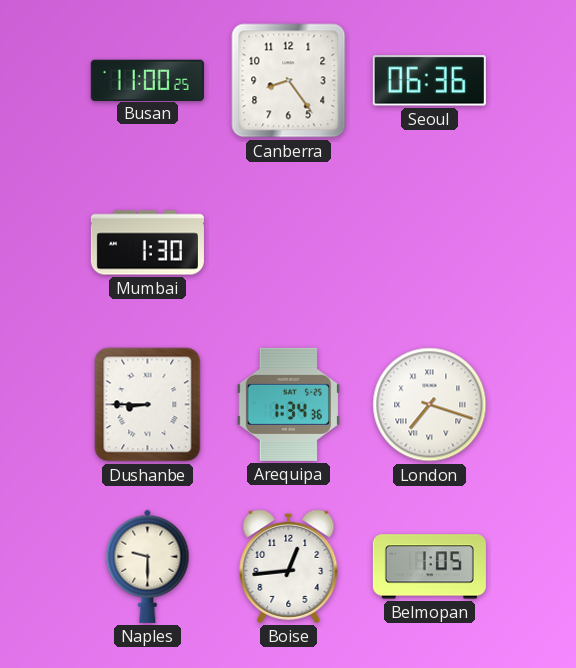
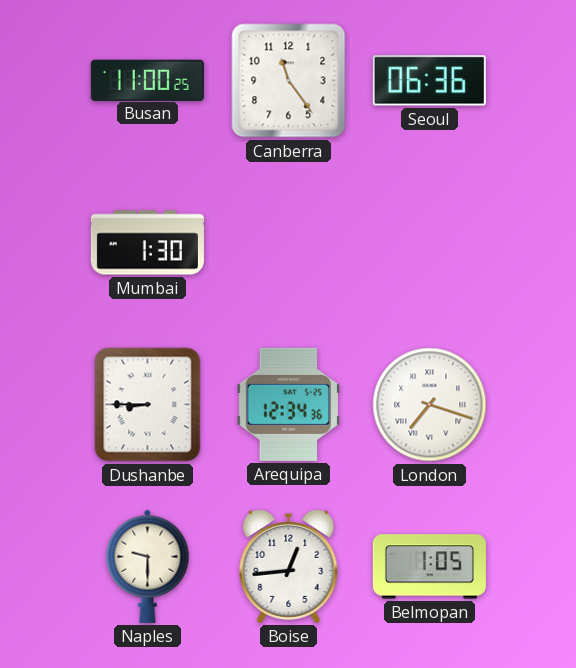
Canberra: 8:24 -> 11:24 (289, 81)
Arequipa: 1:34 -> 12:34 (288, 404)
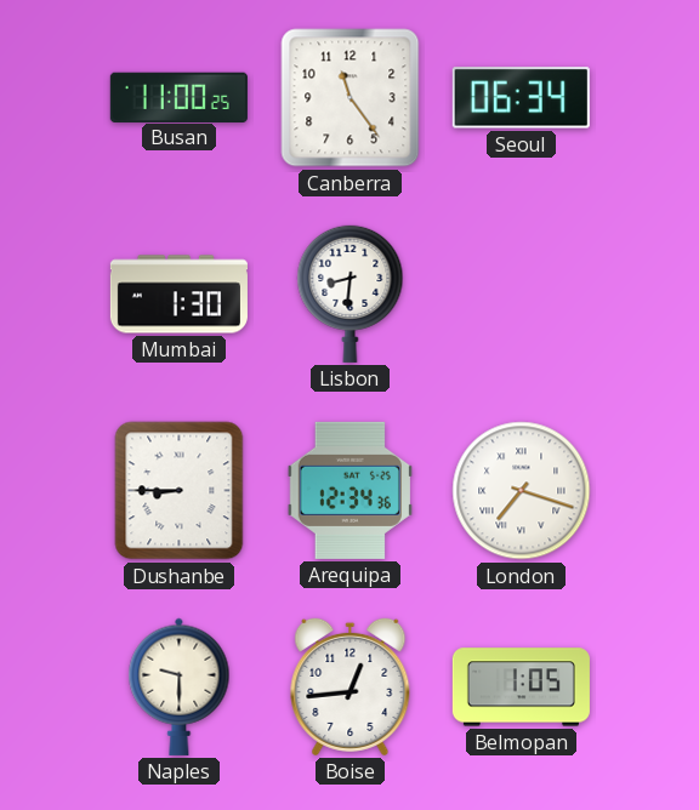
Seoul: 06:36 -> 06:34 (521, 98)
Lisbon: none -> 8:31 (351, 293)
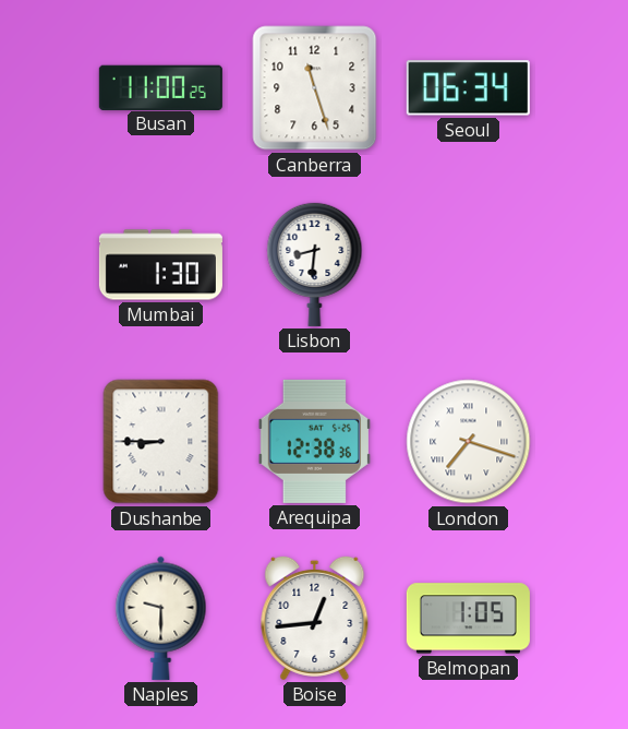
Canberra: 11:24 -> 11:27 (315, 88)
Arequipa: 12:34 -> 12:38 (314, 441)
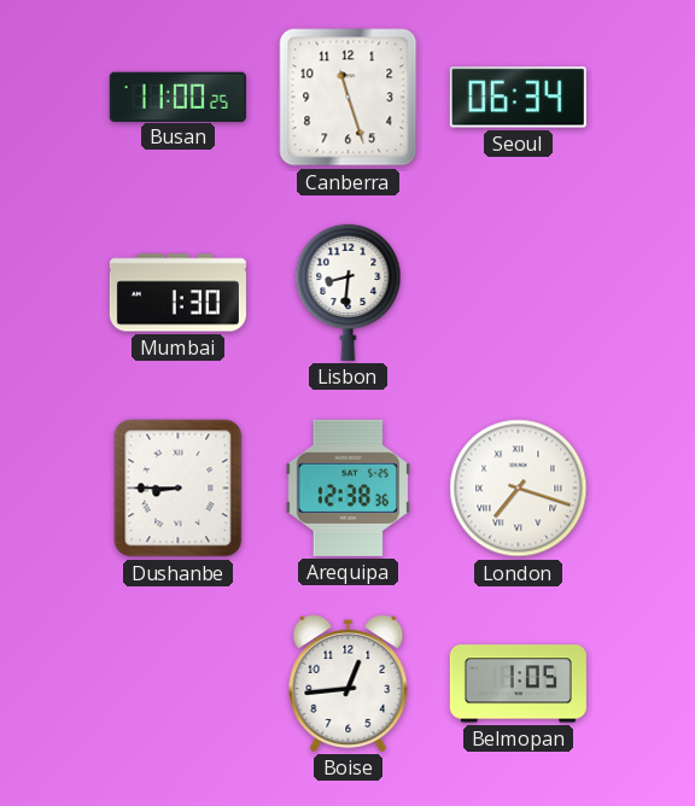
Naples: 9:30 -> none (161, 618)
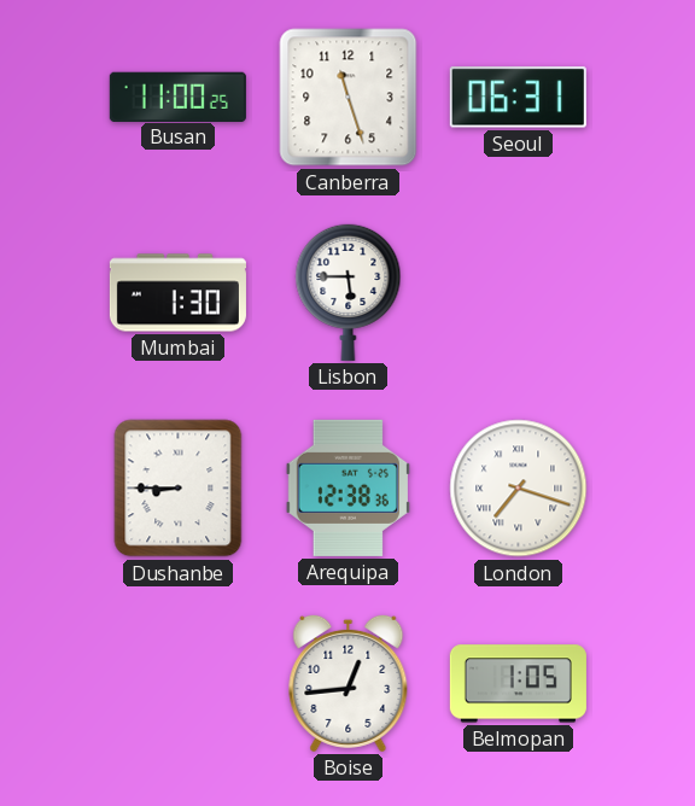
Seoul: 06:34 -> 06:31 (518, 98)
Lisbon: 8:31 -> 5:45 (349, 292)
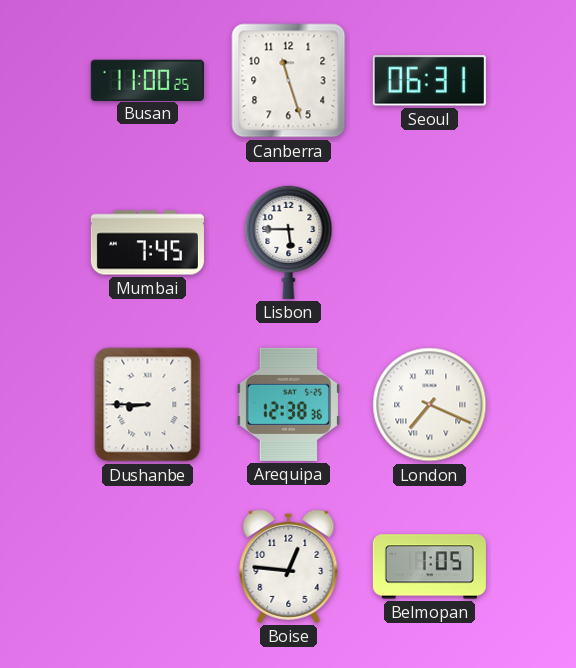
Mumbai: 1:30 -> 7:45 (147, 243)
London: 7:18 -> 7:19 (430, 405)
Boise: 12:44 -> 12:46 (289, 566)
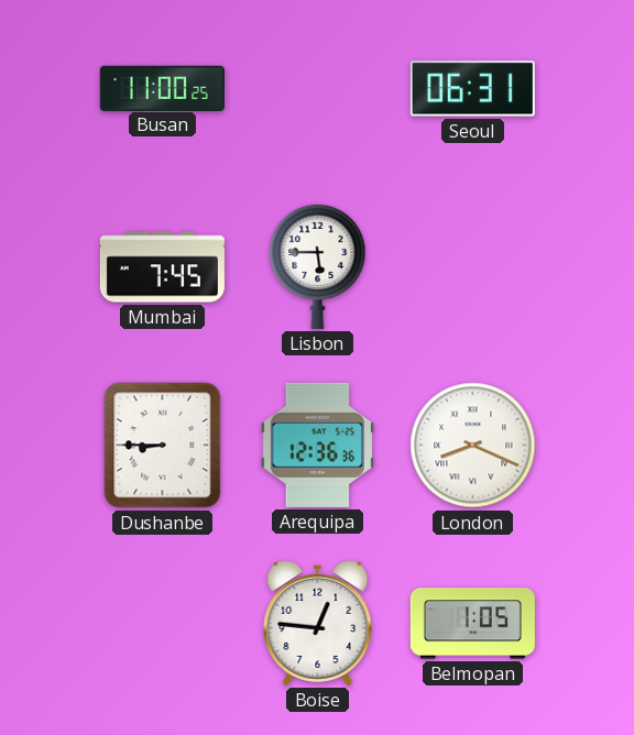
Canberra: 11:27 -> none (289, 81)
Arequipa: 12:38 -> 12:36 (317, 445)
London: 7:19 -> 8:19 (473, 446)
